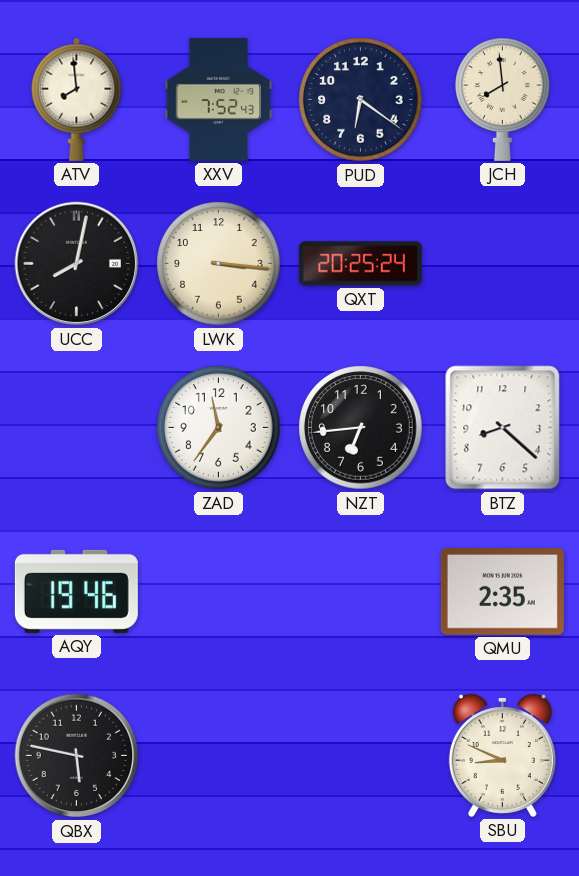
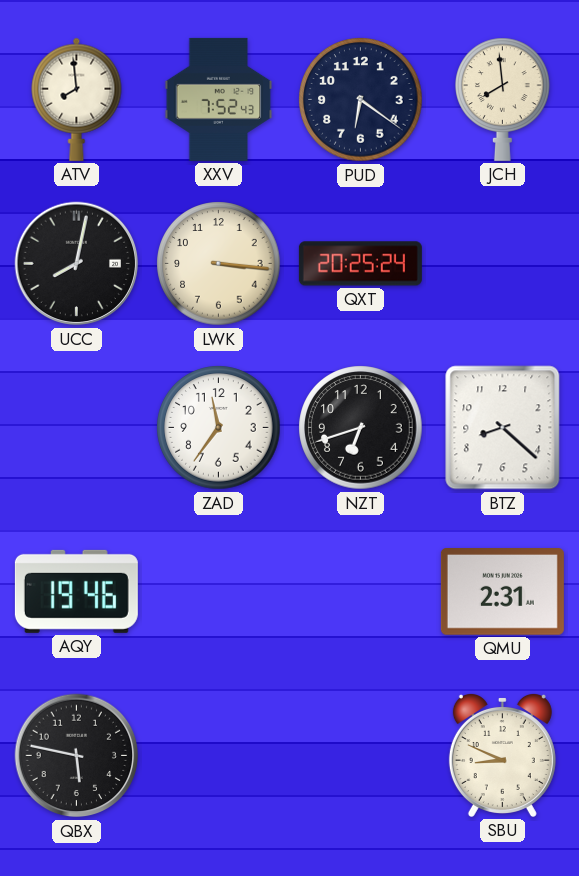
NZT: 6:44 -> 6:42 (361, 428)
QMU: 2:35 -> 2:31 (502, 592)
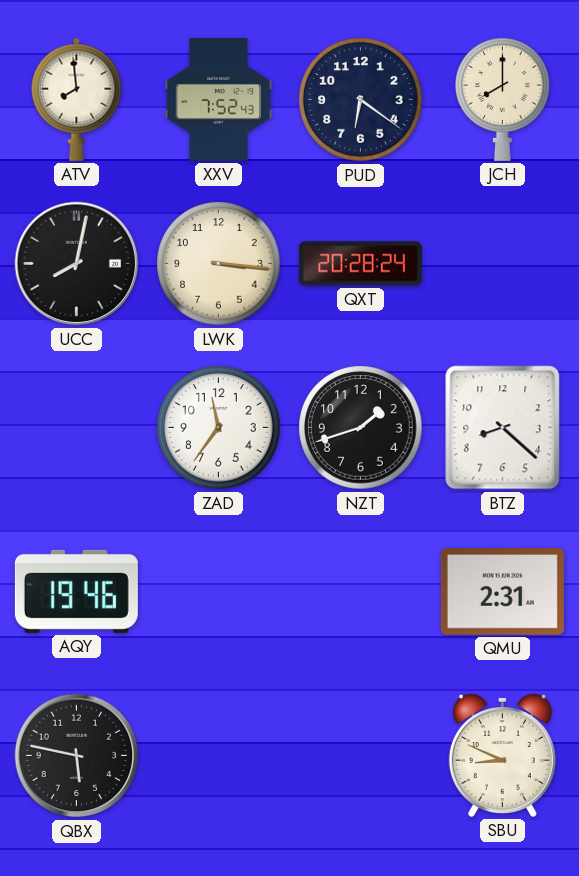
JCH: 7:59 -> 8:00 (503, 99)
QXT: 20:25 -> 20:28 (360, 264)
NZT: 6:42 -> 1:42 (361, 428)
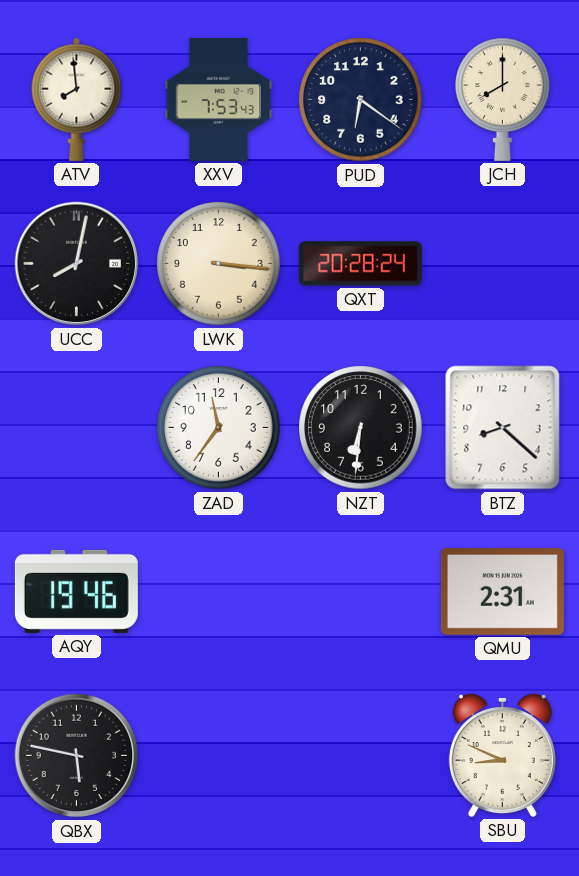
XXV: 7:52 -> 7:53 (219, 99)
NZT: 1:42 -> 6:31 (361, 428)
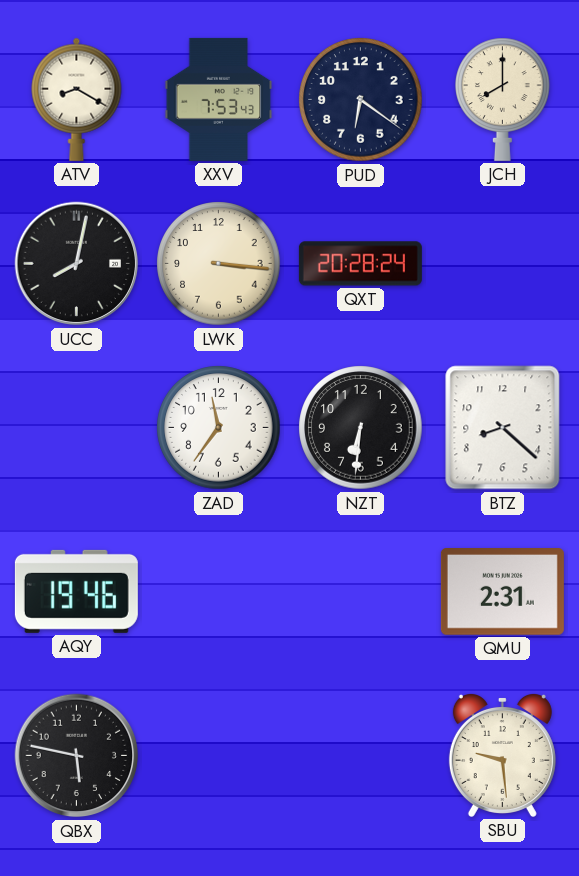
ATV: 7:59 -> 8:20 (77, 99)
SBU: 8:49 -> 9:29 (502, 755)
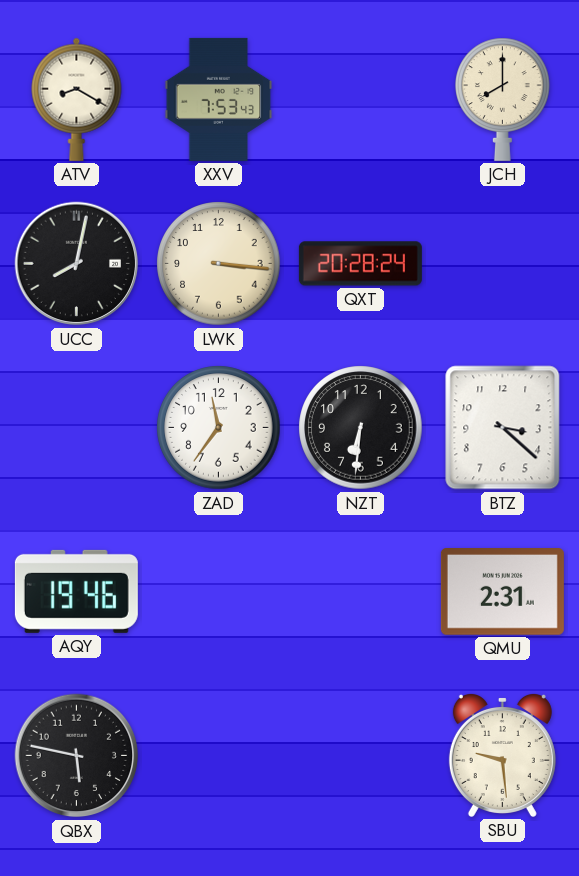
PUD: 6:21 -> none (361, 100)
BTZ: 8:22 -> 3:22 (503, 428)
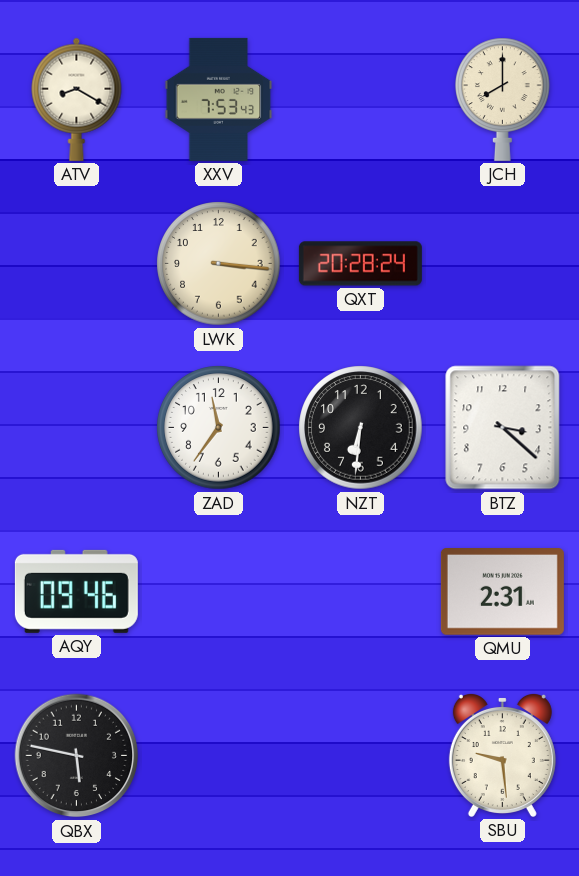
UCC: 8:02 -> none (77, 264)
AQY: 19:46 -> 09:46 (76, 591)
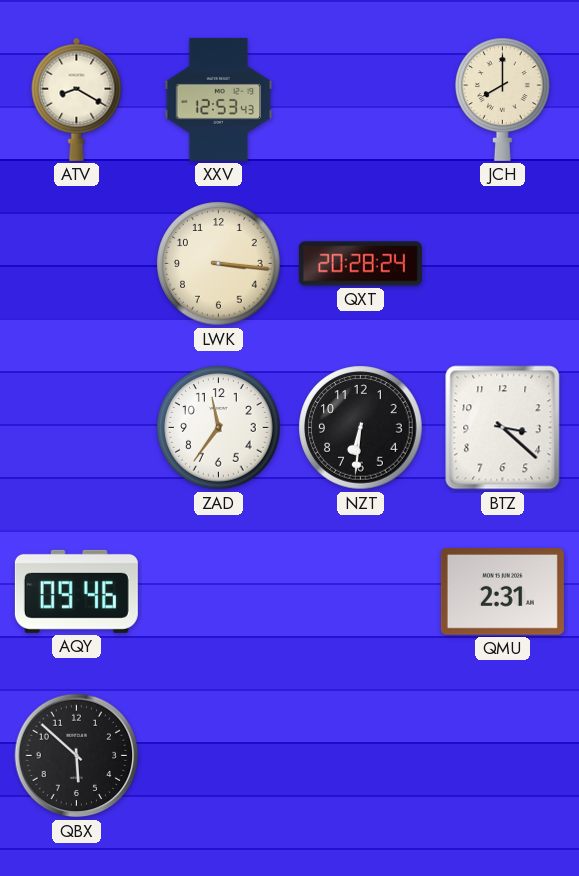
XXV: 7:53 -> 12:53 (219, 99)
QBX: 5:47 -> 5:52 (77, 756)
SBU: 9:29 -> none (502, 755)
